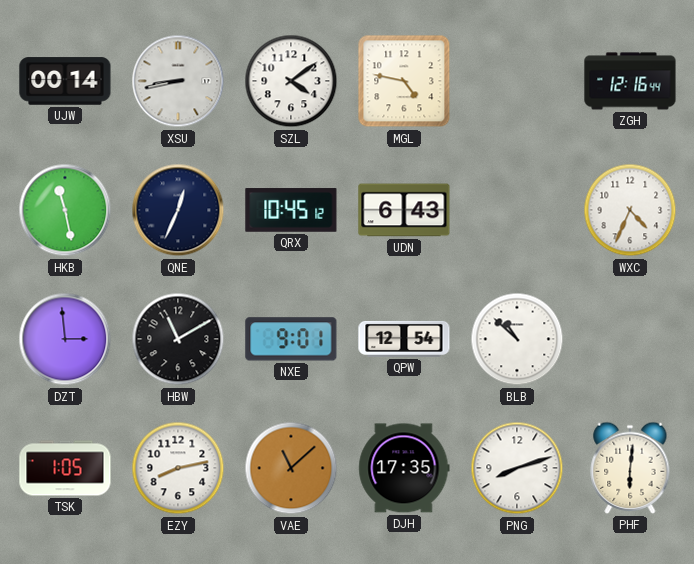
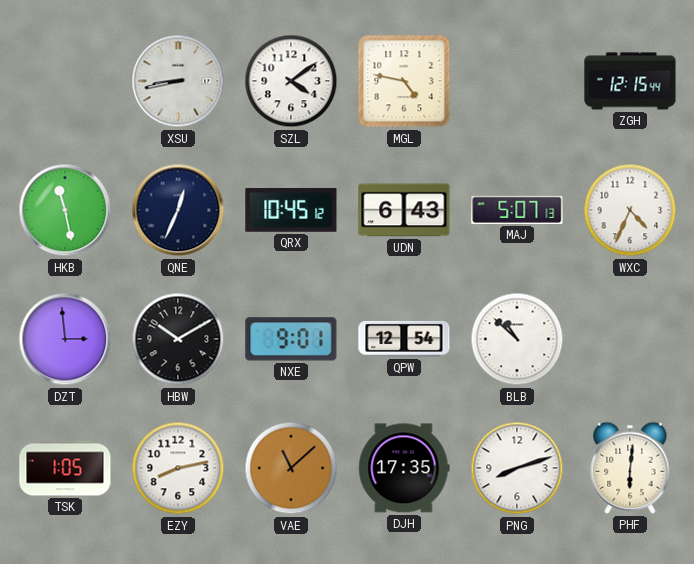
UJW: 00:14 -> none (65, 81)
ZGH: 12:16 -> 12:15 (630, 81)
MAJ: none -> 5:07 (517, 210)
HBW: 11:10 -> 10:10 (178, 339)
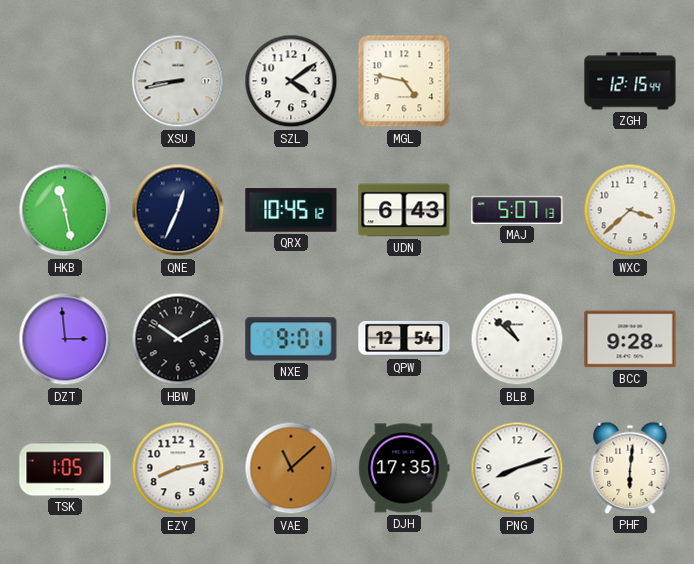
WXC: 4:34 -> 3:38 (630, 210)
BCC: none -> 9:28 (630, 339)
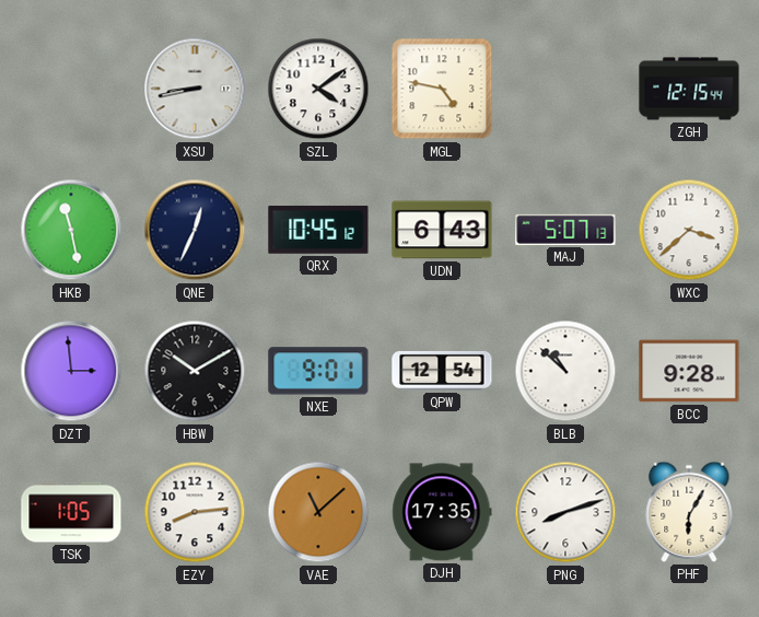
EZY: 8:13 -> 8:14 (195, 512)
PHF: 6:01 -> 6:05 (689, 512)
